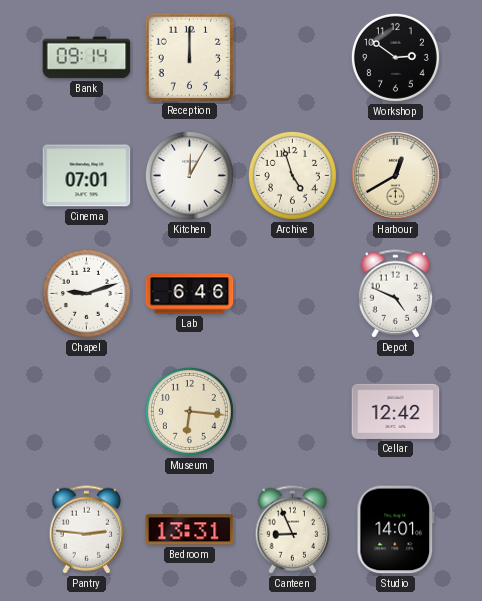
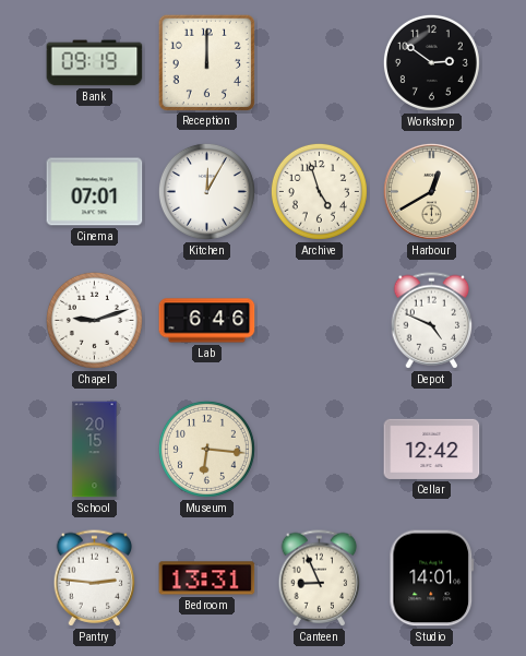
Bank: 09:14 -> 09:19 (95, 63)
School: none -> 20:15 (95, 450)
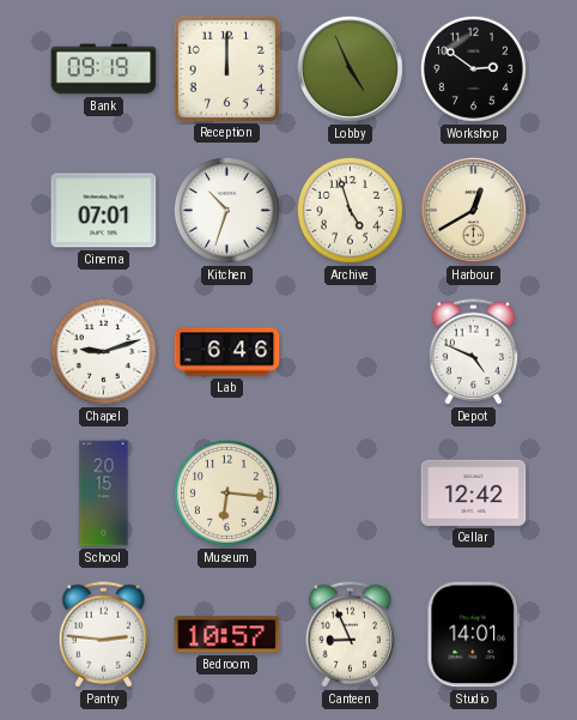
Lobby: none -> 4:56 (350, 68)
Kitchen: 12:05 -> 10:33 (226, 210)
Bedroom: 13:31 -> 10:57 (227, 635)
